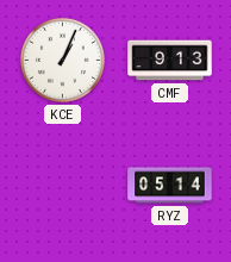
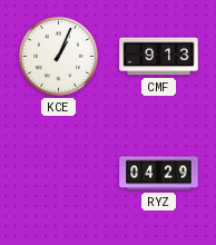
RYZ: 05:14 -> 04:29 (159, 174)
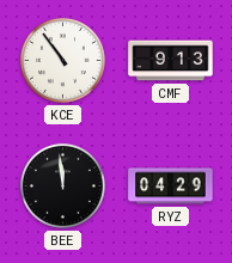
KCE: 1:04 -> 10:54 (62, 60)
BEE: none -> 11:59 (62, 185)
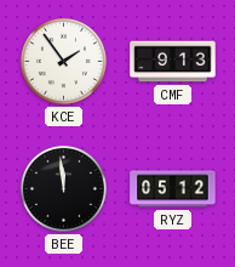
KCE: 10:54 -> 1:54 (63, 61)
RYZ: 04:29 -> 05:12 (173, 189)
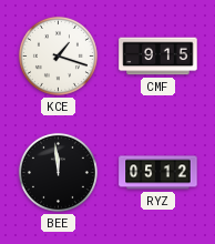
KCE: 1:54 -> 1:18 (58, 55)
CMF: 9:13 -> 9:15 (158, 57)
